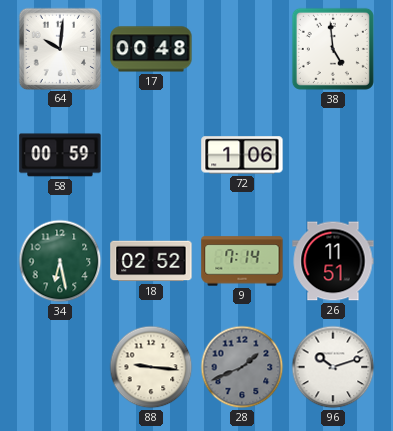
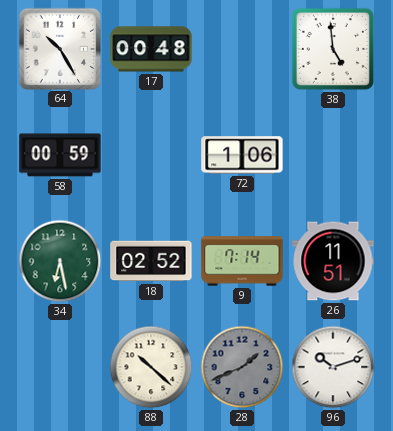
64: 10:01 -> 10:25 (59, 48)
88: 9:16 -> 10:22 (151, 367)
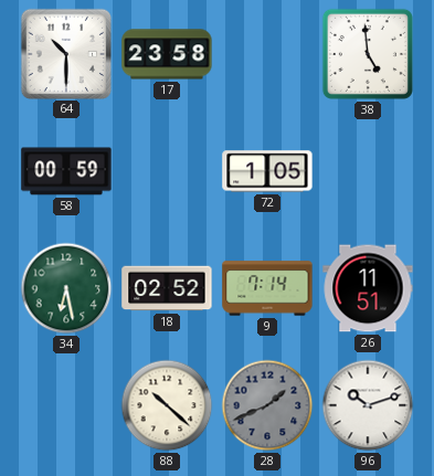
64: 10:25 -> 10:30 (65, 53)
17: 00:48 -> 23:58 (167, 54)
72: 1:06 -> 1:05 (267, 171)
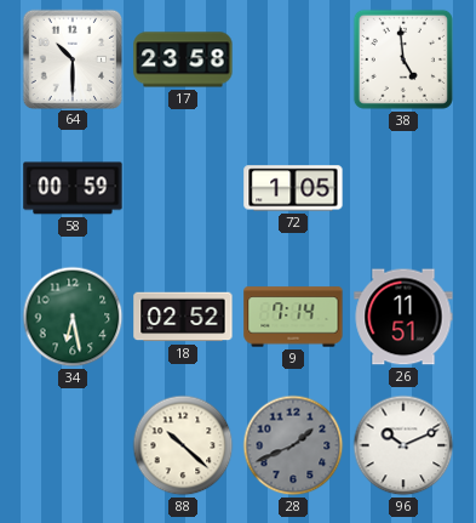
96: 10:12 -> 10:11 (403, 445)
